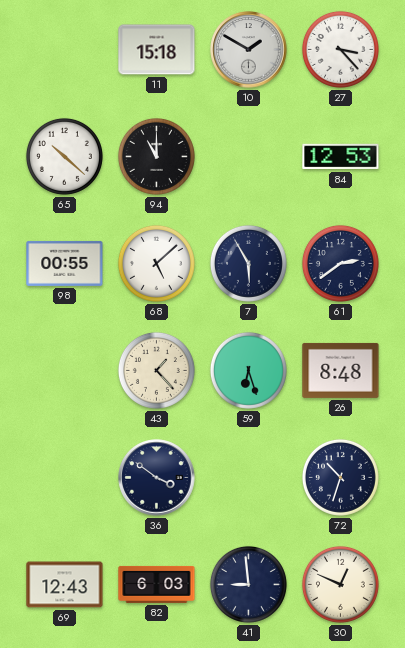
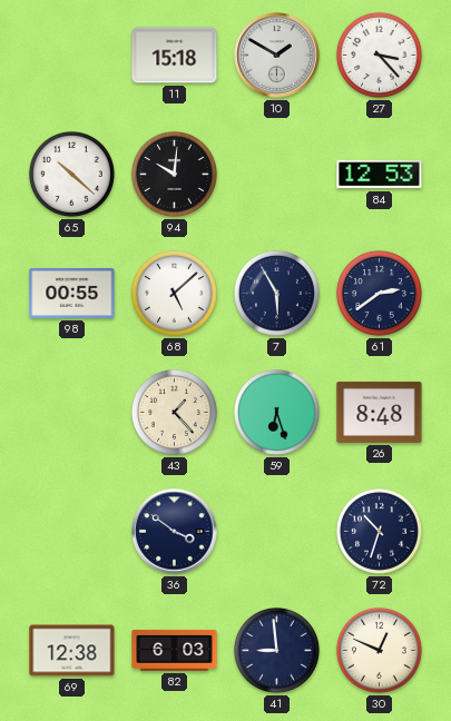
94: 11:00 -> 10:01 (174, 174)
69: 12:43 -> 12:38 (72, 651)
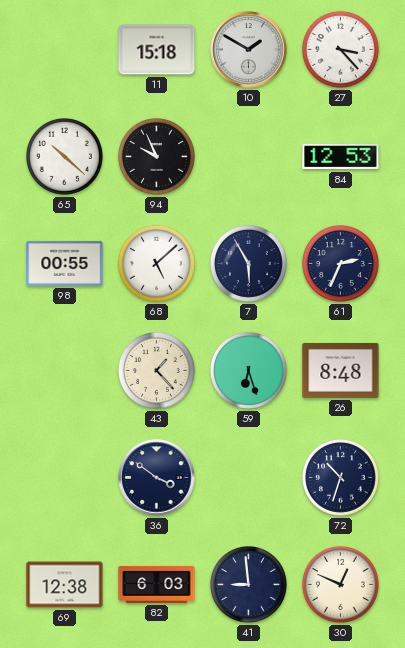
94: 10:01 -> 9:56 (156, 156)
61: 2:39 -> 2:34 (340, 263)
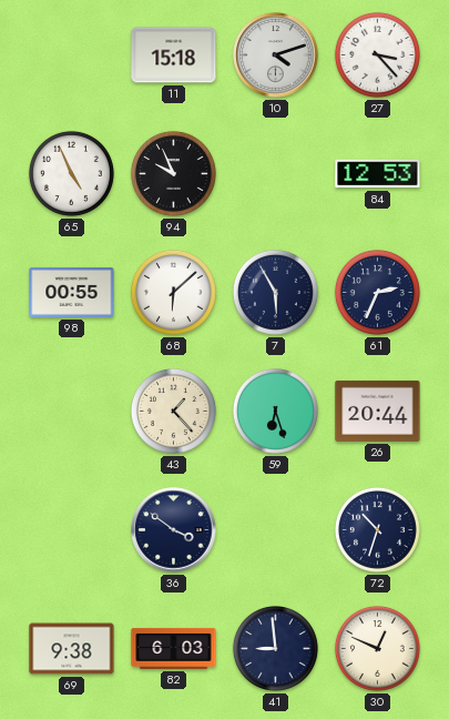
10: 1:50 -> 4:12 (276, 55)
65: 10:22 -> 4:56 (71, 173)
68: 5:08 -> 6:08 (173, 292)
26: 8:48 -> 20:44 (378, 411)
69: 12:38 -> 9:38 (72, 649)
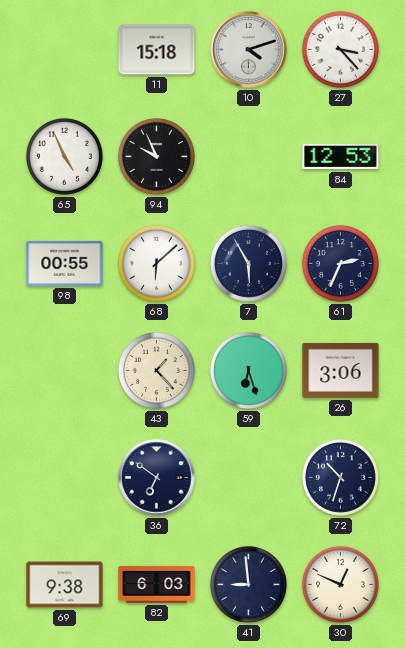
26: 20:44 -> 3:06 (341, 370)
36: 3:51 -> 6:51 (157, 478)
